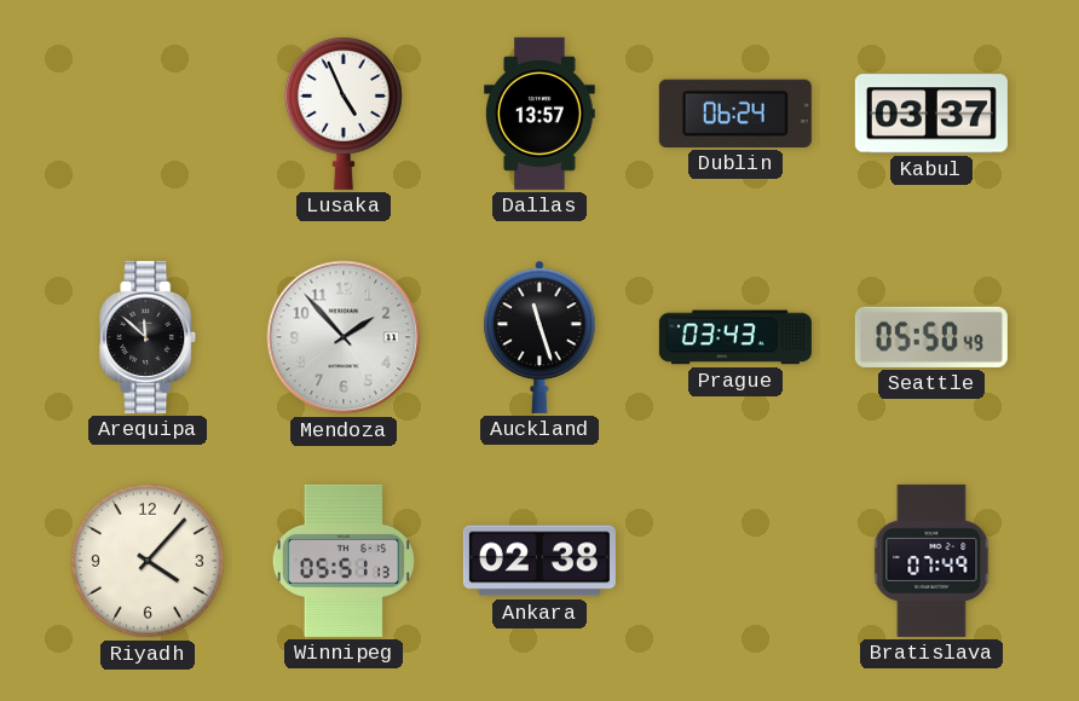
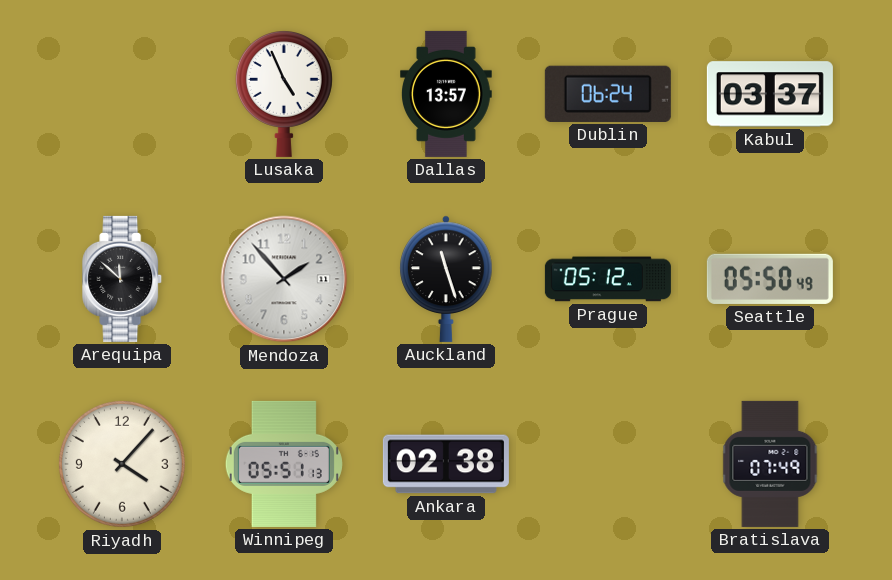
Prague: 03:43 -> 05:12 (608, 279)
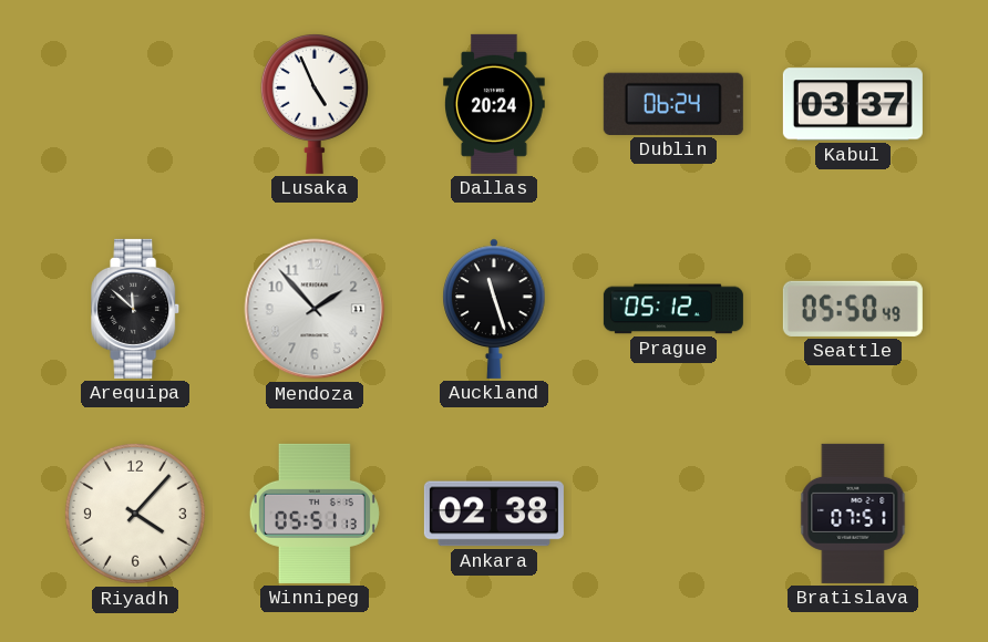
Dallas: 13:57 -> 20:24 (495, 104)
Bratislava: 07:49 -> 07:51 (853, 514)
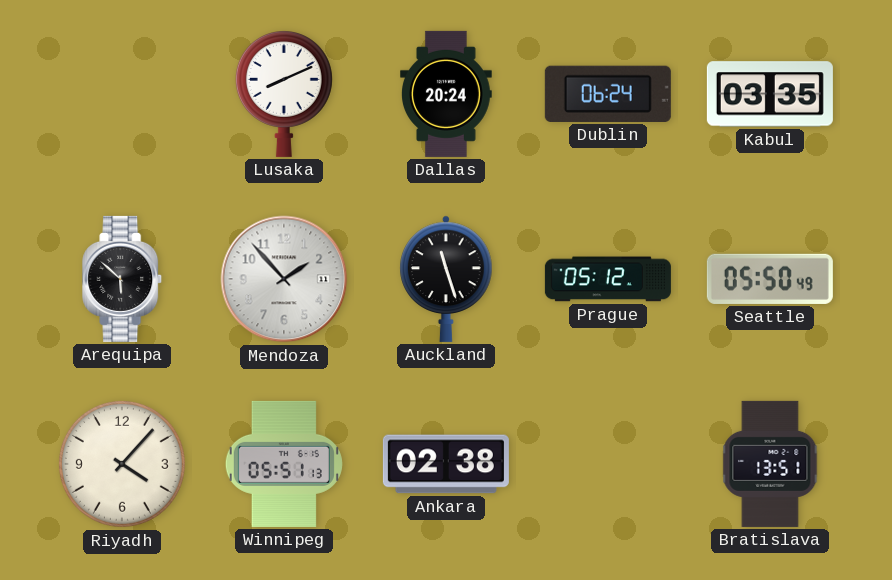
Lusaka: 4:56 -> 8:11 (284, 94)
Kabul: 03:37 -> 03:35 (770, 94)
Arequipa: 11:52 -> 5:52 (123, 279)
Bratislava: 07:51 -> 13:51 (770, 464)
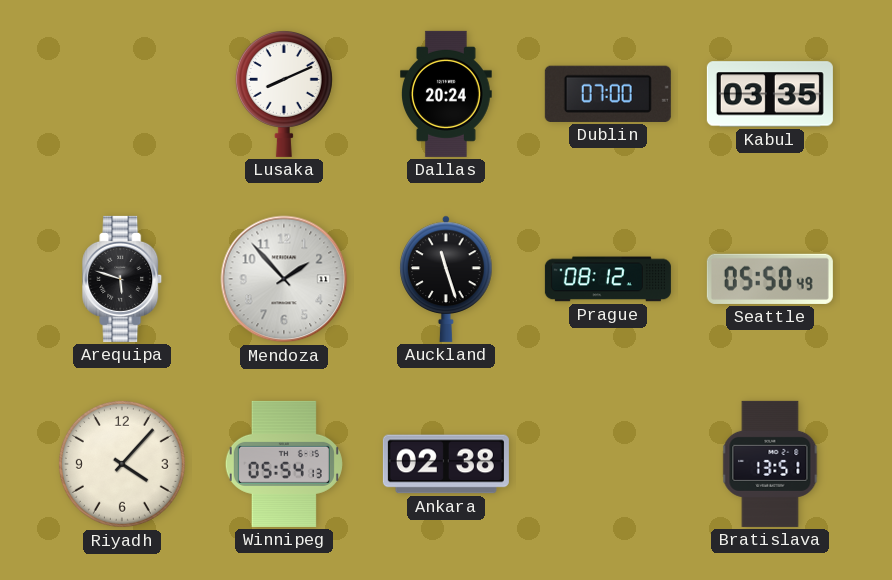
Dublin: 06:24 -> 07:00 (608, 94)
Arequipa: 5:52 -> 5:48 (123, 279)
Prague: 05:12 -> 08:12 (608, 279)
Winnipeg: 05:51 -> 05:54 (284, 464)
